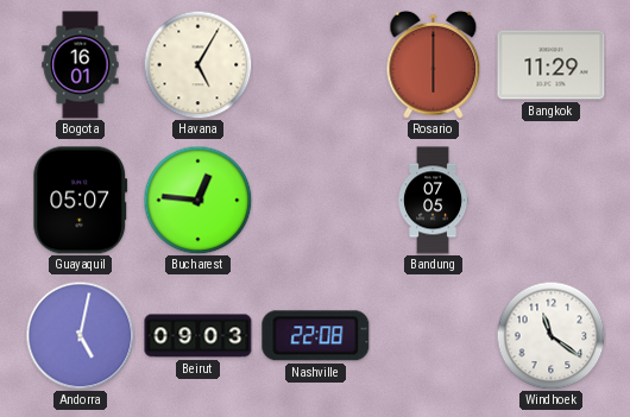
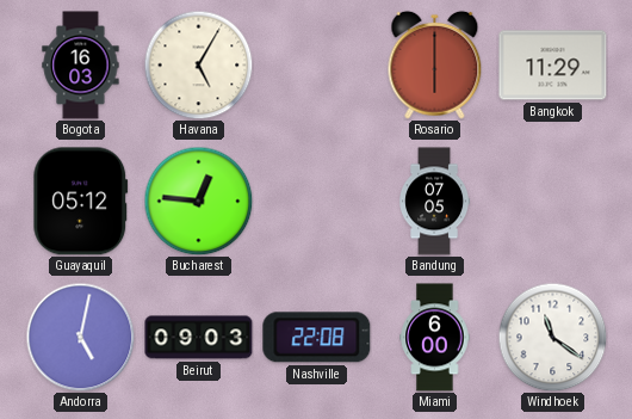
Bogota: 16:01 -> 16:03 (81, 66)
Guayaquil: 05:07 -> 05:12 (81, 202)
Miami: none -> 6:00 (435, 338)
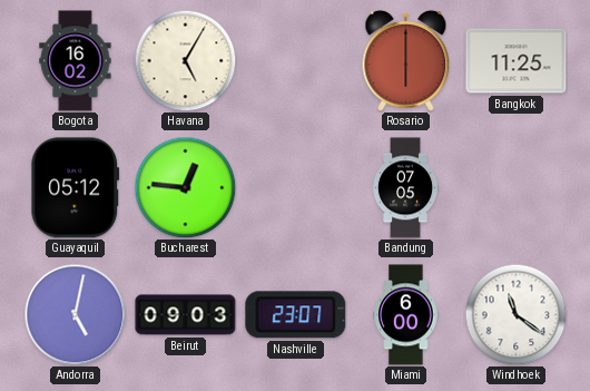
Bogota: 16:03 -> 16:02 (76, 61)
Bangkok: 11:29 -> 11:25 (517, 61)
Nashville: 22:08 -> 23:07 (296, 315)
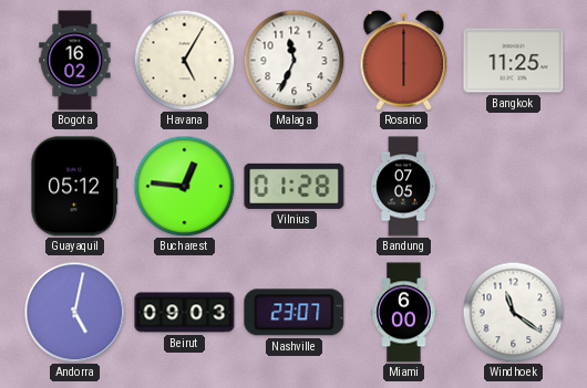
Malaga: none -> 11:34 (293, 60)
Vilnius: none -> 01:28 (295, 186)
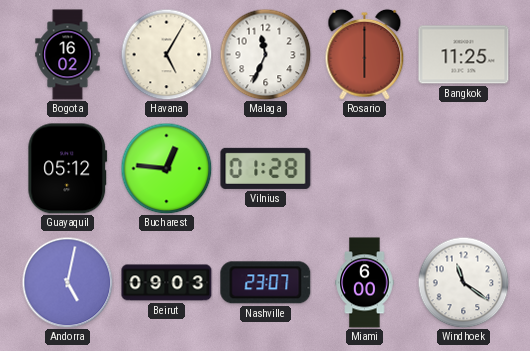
Bandung: 07:05 -> none (404, 187)
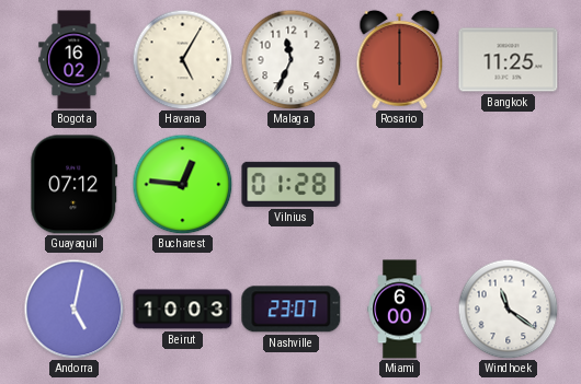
Guayaquil: 05:12 -> 07:12 (75, 185)
Beirut: 09:03 -> 10:03 (183, 310)
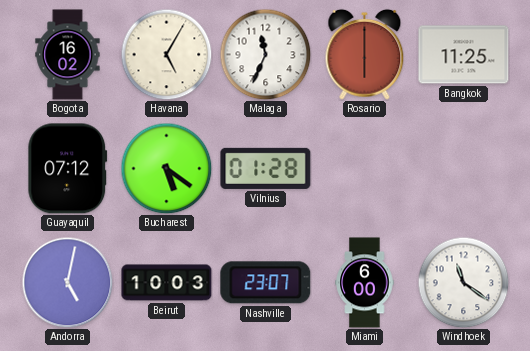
Bucharest: 12:46 -> 5:21 (166, 168)
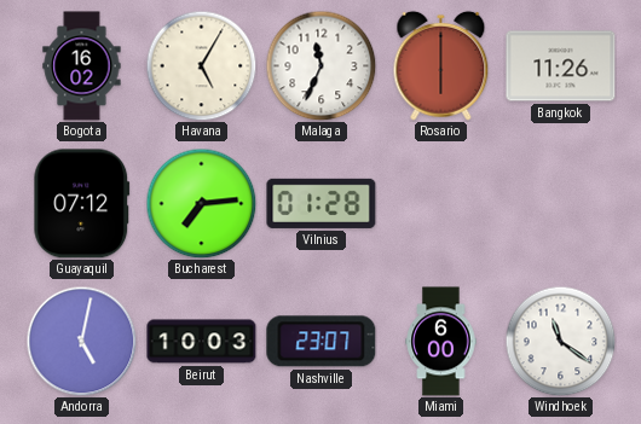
Bangkok: 11:25 -> 11:26 (561, 66)
Bucharest: 5:21 -> 7:14 (201, 203)
